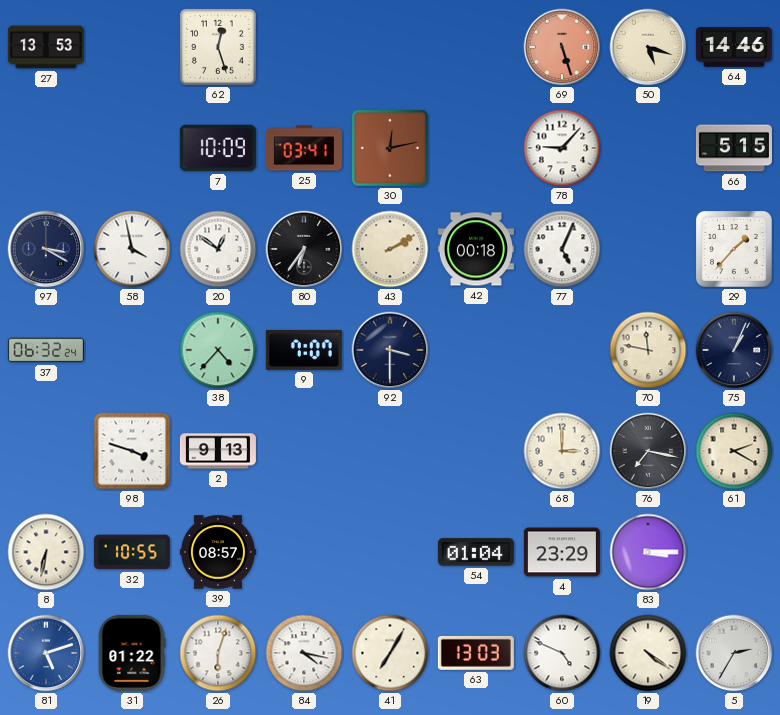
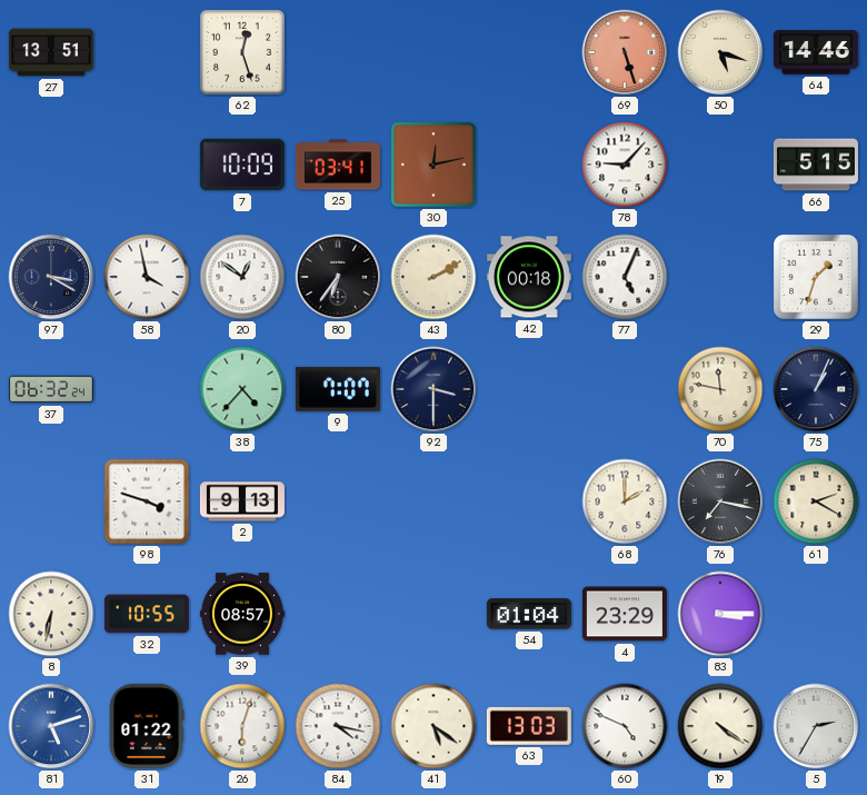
27: 13:53 -> 13:51 (51, 52)
29: 1:37 -> 1:33 (817, 278)
68: 3:00 -> 2:00 (625, 501)
41: 7:05 -> 5:21 (433, 726)
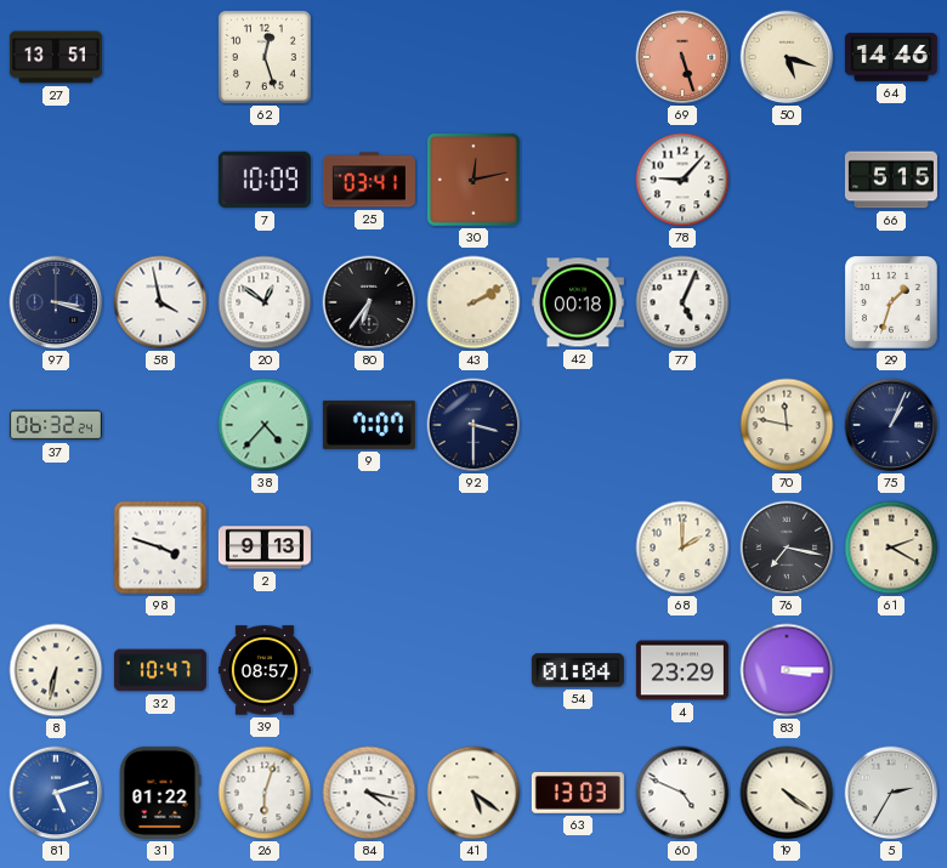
97: 3:20 -> 3:18 (56, 302)
32: 10:55 -> 10:47 (160, 670)
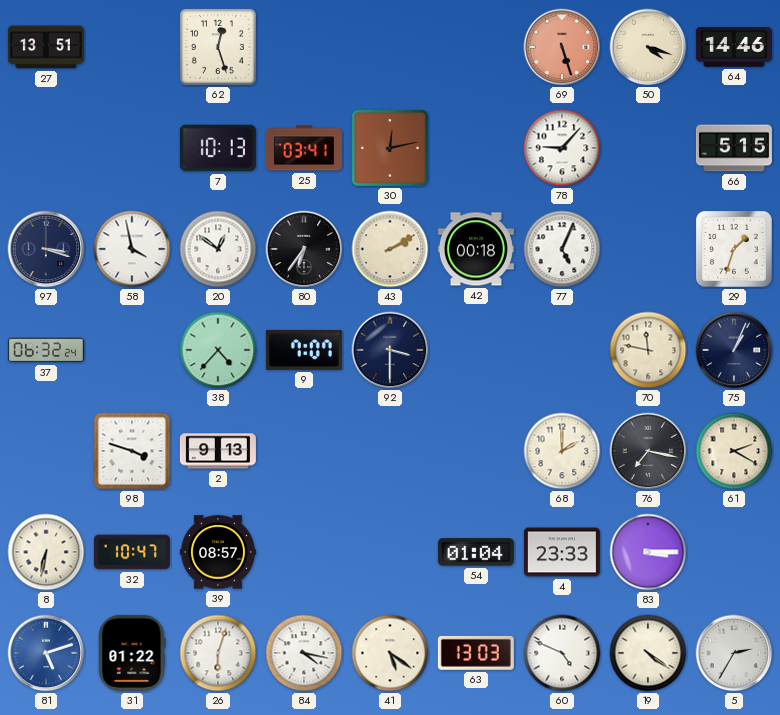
50: 5:18 -> 4:18 (648, 47)
7: 10:09 -> 10:13 (218, 148)
4: 23:29 -> 23:33 (562, 552)
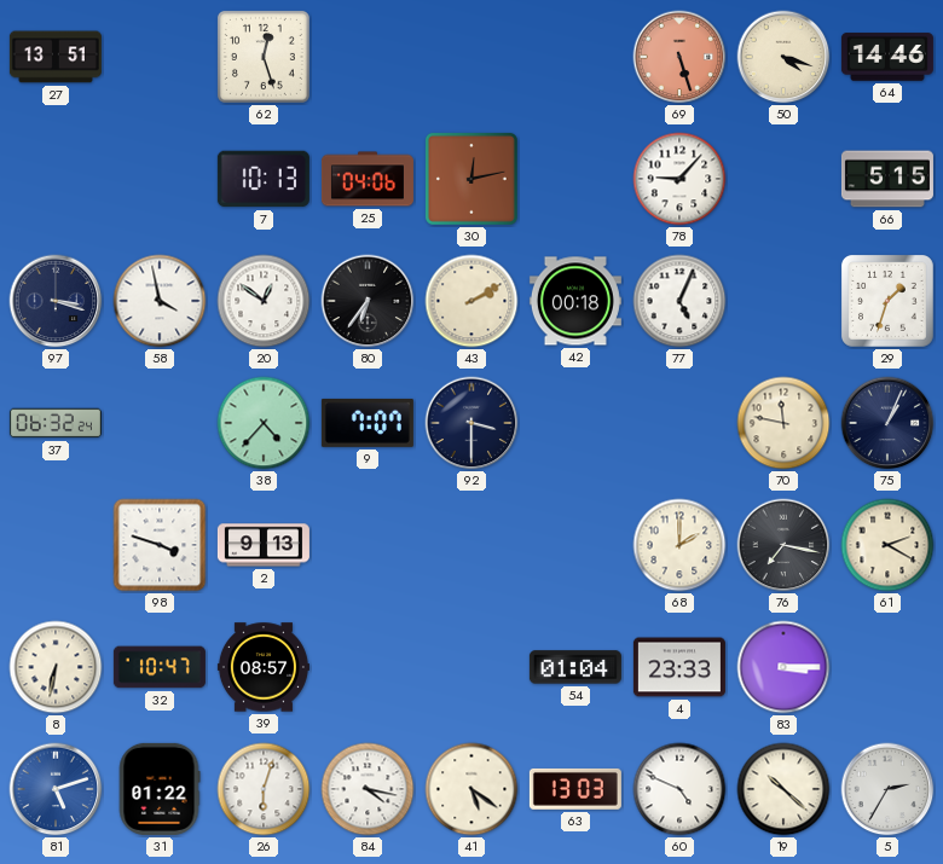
25: 03:41 -> 04:06 (368, 179)
19: 4:21 -> 10:22 (783, 789)
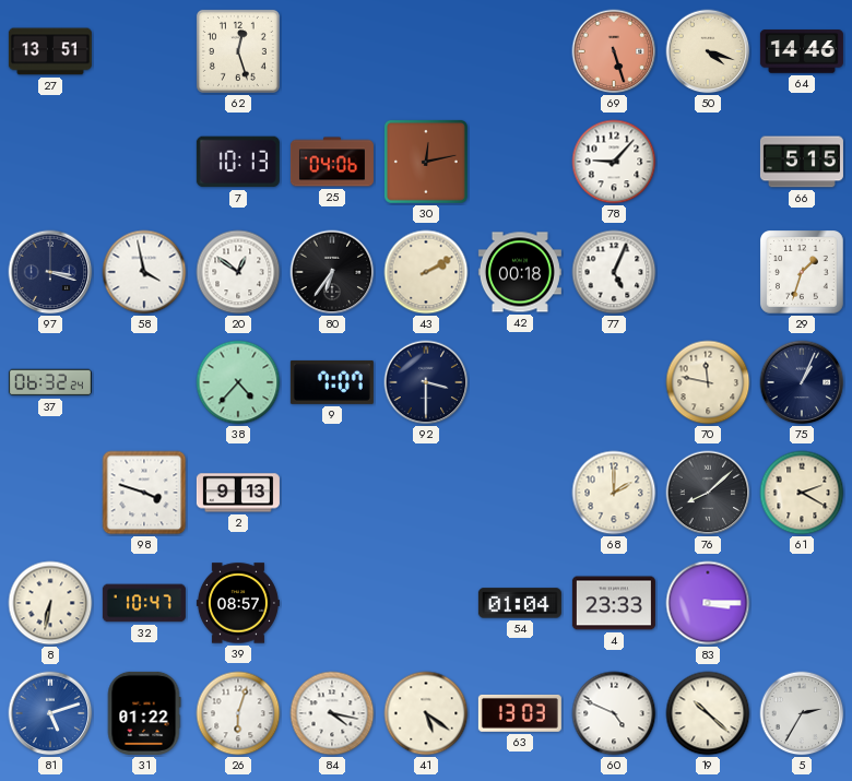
76: 7:17 -> 8:08 (708, 493)
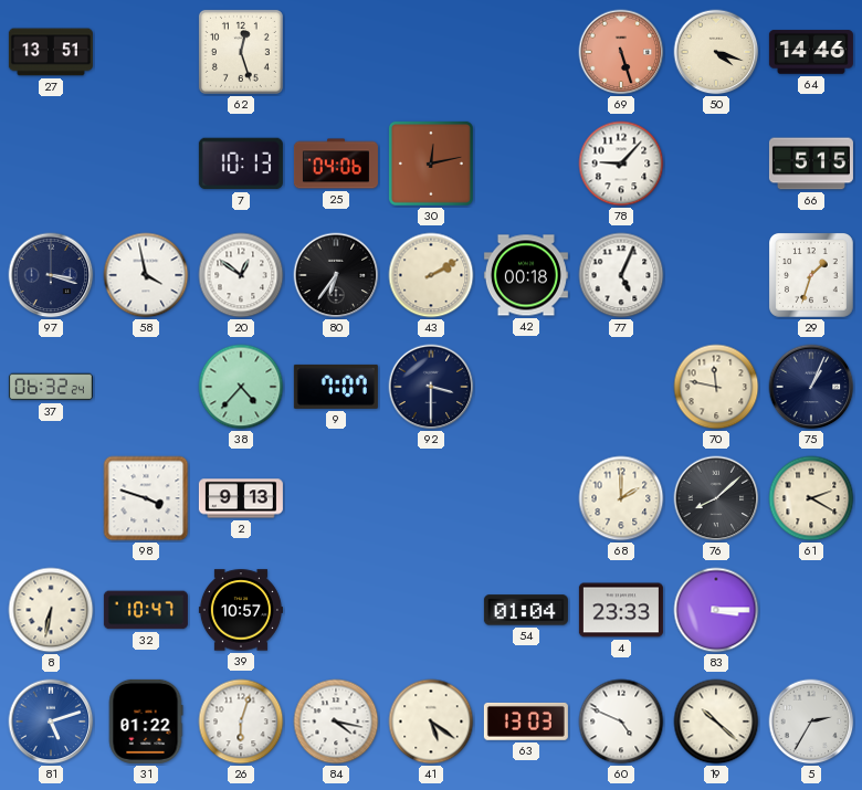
39: 08:57 -> 10:57 (241, 610)
